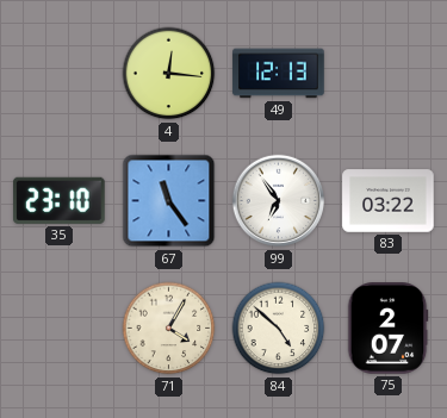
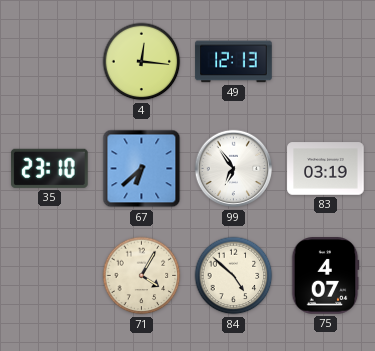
67: 11:24 -> 6:38 (142, 169)
83: 03:22 -> 03:19 (326, 169)
75: 2:07 -> 4:07 (325, 276)
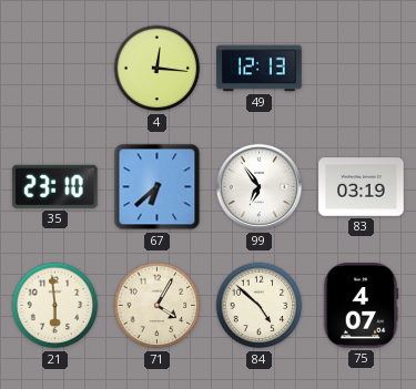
21: none -> 5:59 (55, 306)
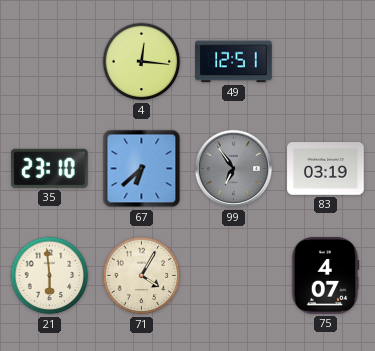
49: 12:13 -> 12:51 (234, 62)
99 dial: white -> grey (234, 169)
84: 4:52 -> none (260, 306)
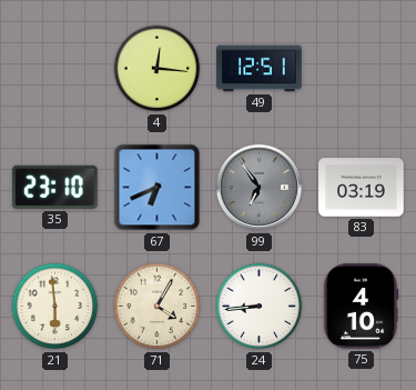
67: 6:38 -> 6:41 (158, 188)
24: none -> 8:44 (260, 307)
75: 4:07 -> 4:10 (361, 307)
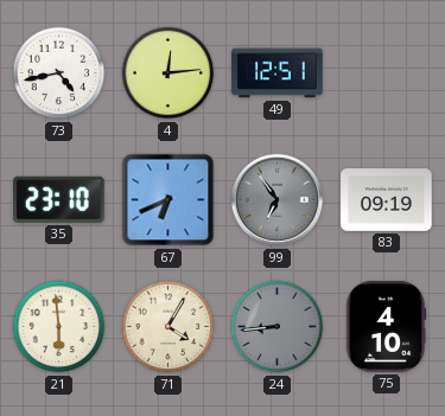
73: none -> 4:43 (59, 73)
4: 12:16 -> 12:14 (169, 73)
83: 03:19 -> 09:19 (387, 200)
24 dial: white -> grey (278, 327)
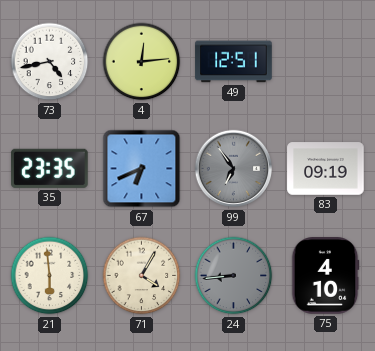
35: 23:10 -> 23:35 (50, 168)
